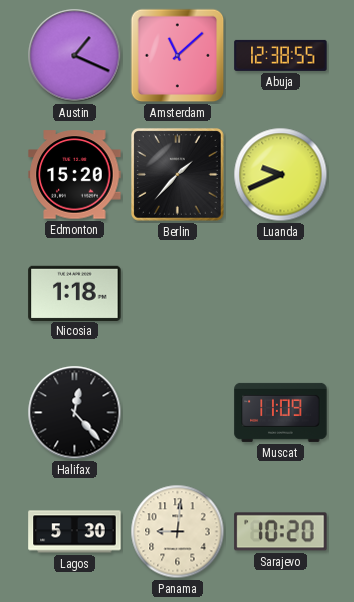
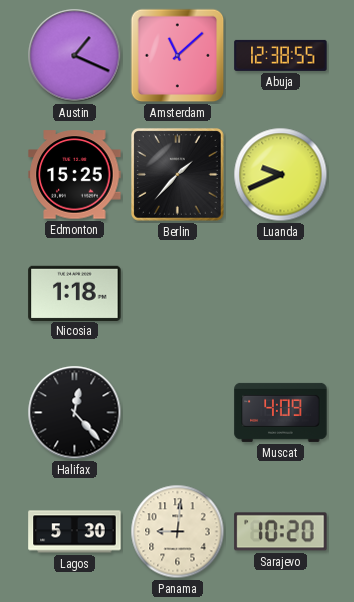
Edmonton: 15:20 -> 15:25 (75, 175)
Muscat: 11:09 -> 4:09 (281, 412)
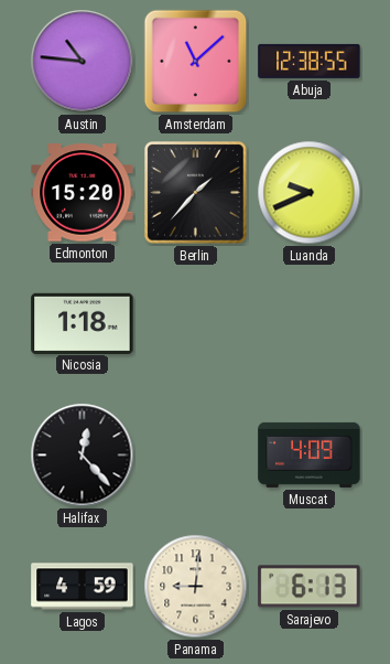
Austin: 1:19 -> 10:46 (83, 62)
Edmonton: 15:25 -> 15:20 (83, 193)
Lagos: 5:30 -> 4:59 (83, 587)
Sarajevo: 10:20 -> 6:13 (310, 587)
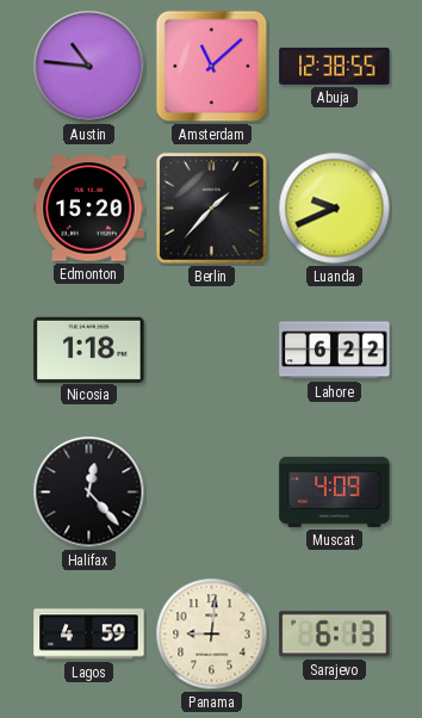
Lahore: none -> 6:22 (335, 351)
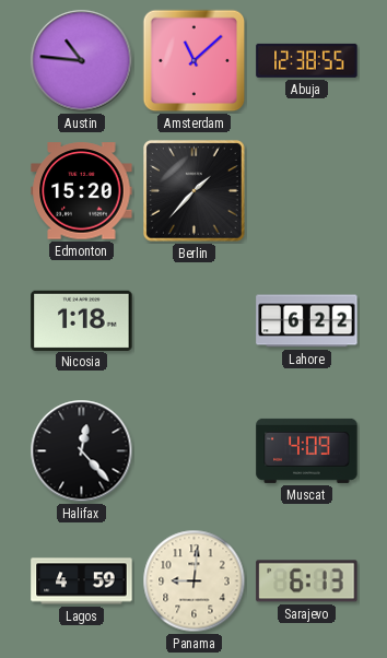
Luanda: 9:41 -> none (335, 209)
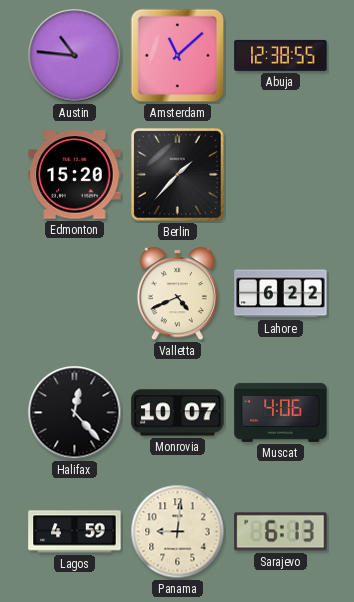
Nicosia: 1:18 -> none (82, 320)
Valletta: none -> 4:41 (177, 294)
Monrovia: none -> 10:07 (178, 413)
Muscat: 4:09 -> 4:06 (281, 412)
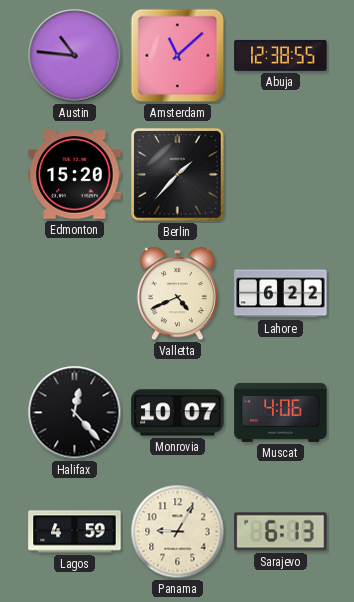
Panama: 9:01 -> 9:05 (178, 532)
